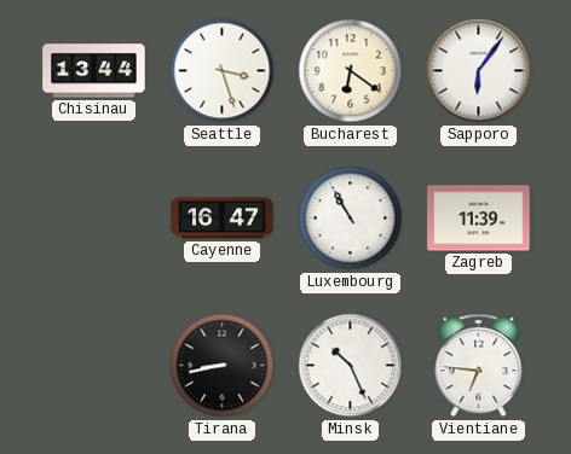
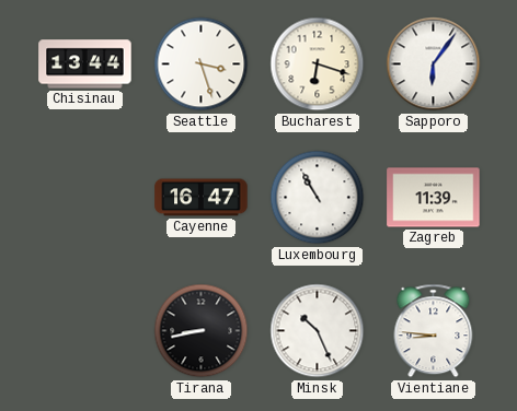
Bucharest: 6:21 -> 6:18 (318, 64)
Vientiane: 6:46 -> 8:46 (434, 331)
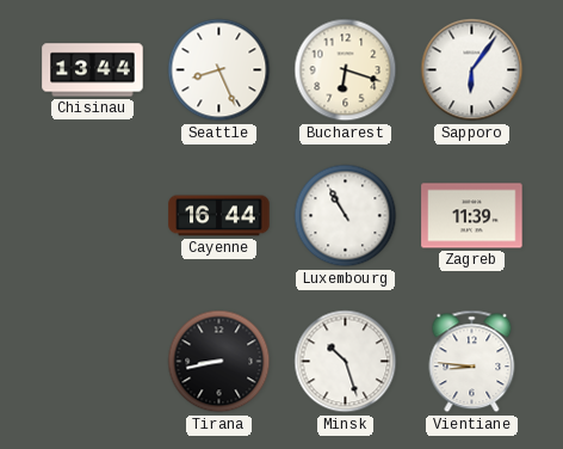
Seattle: 3:27 -> 8:26 (219, 70)
Cayenne: 16:47 -> 16:44 (219, 216)
Minsk: 10:26 -> 10:27 (346, 362)
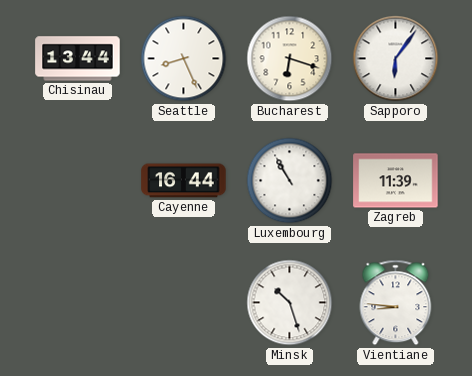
Tirana: 8:43 -> none (219, 362)
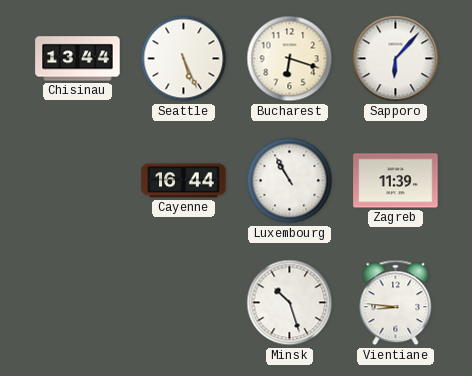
Seattle: 8:26 -> 5:26 (184, 59)
Sapporo: 6:06 -> 6:07 (396, 59)
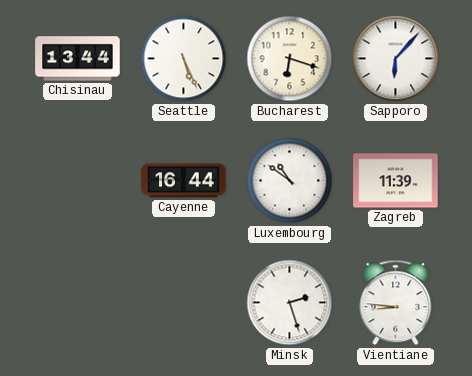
Luxembourg: 10:55 -> 10:51 (290, 181)
Minsk: 10:27 -> 2:27 (290, 303)
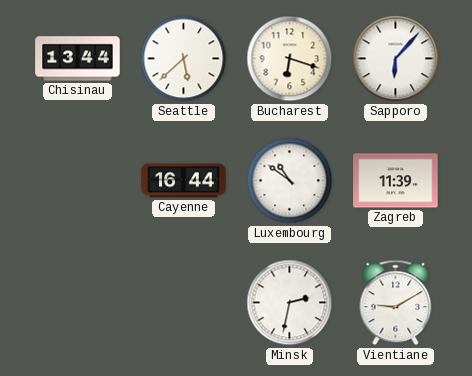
Seattle: 5:26 -> 5:38 (184, 59)
Minsk: 2:27 -> 2:32 (290, 303)
Vientiane: 8:46 -> 9:10 (396, 303)
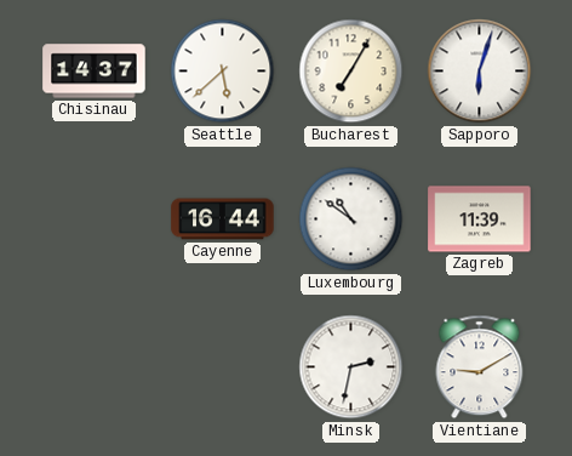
Chisinau: 13:44 -> 14:37 (95, 72)
Bucharest: 6:18 -> 7:05 (351, 72)
Sapporo: 6:07 -> 6:03 (480, 72)
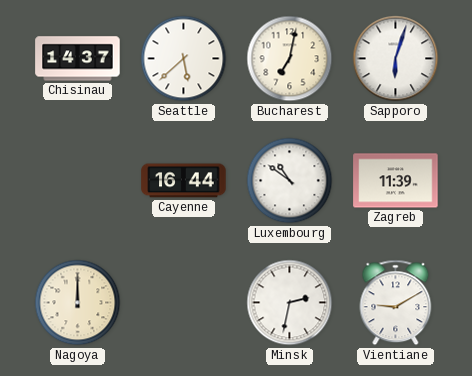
Bucharest: 7:05 -> 7:02 (290, 59)
Nagoya: none -> 12:00 (78, 303)
